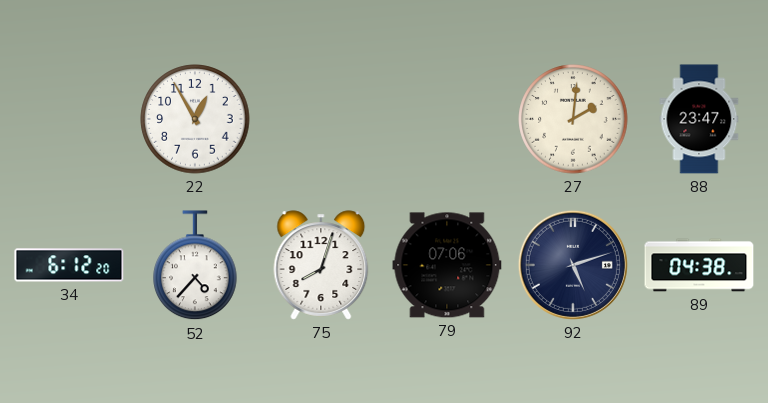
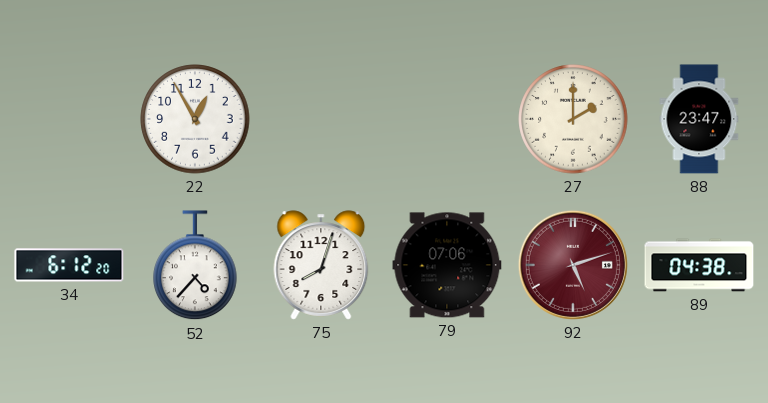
27: 2:01 -> 2:00 (573, 119)
92 dial: navy -> burgundy (573, 265)
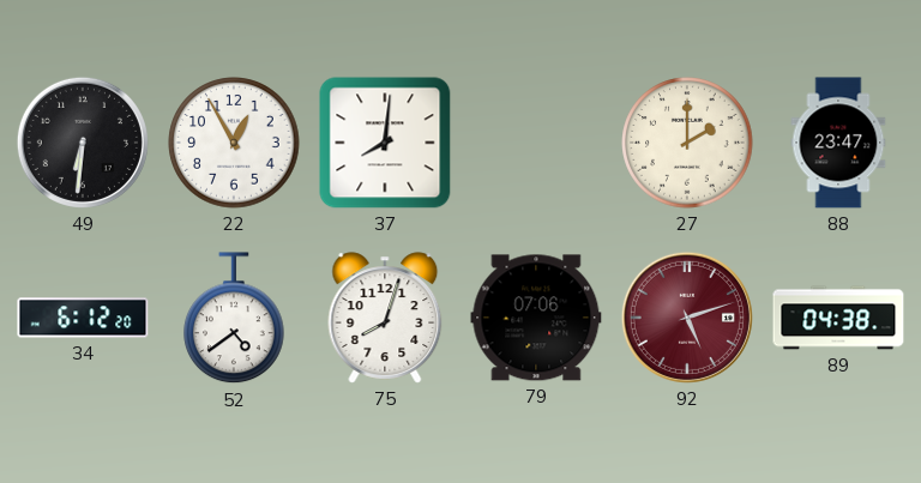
49: none -> 6:31 (83, 143)
37: none -> 8:01 (385, 143)
52: 4:37 -> 4:39 (234, 319)
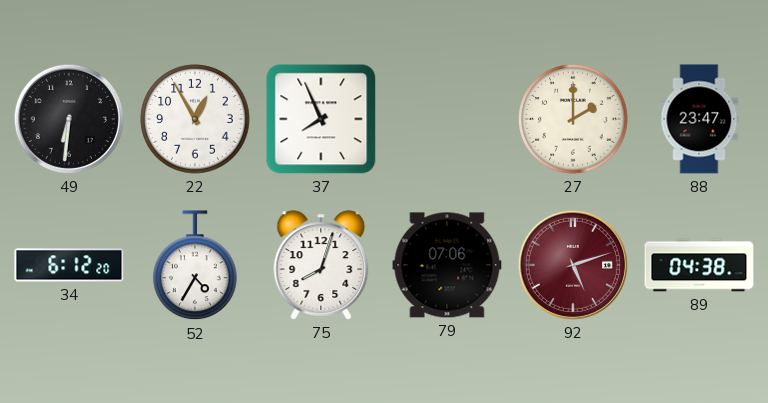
37: 8:01 -> 7:56 (321, 119)
52: 4:39 -> 4:35 (195, 266)
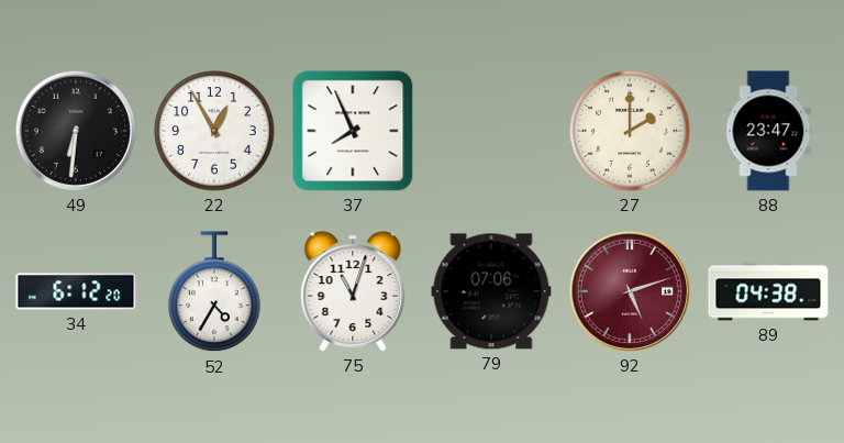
75: 8:03 -> 11:03 (353, 291)
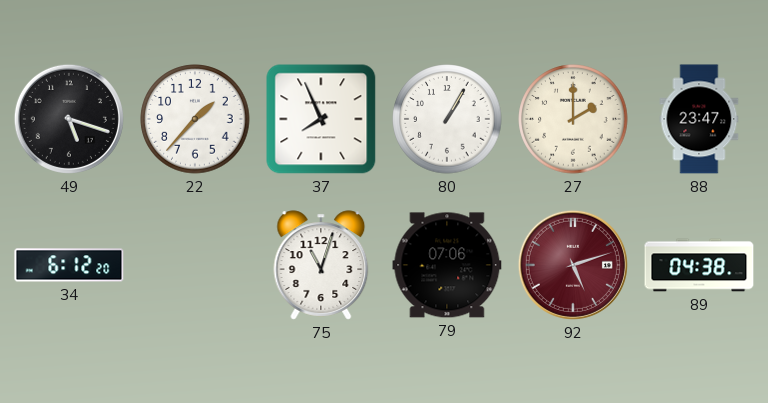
49: 6:31 -> 5:18 (69, 119)
22: 12:55 -> 1:37 (195, 119)
80: none -> 1:05 (447, 119)
52: 4:35 -> none (214, 292)
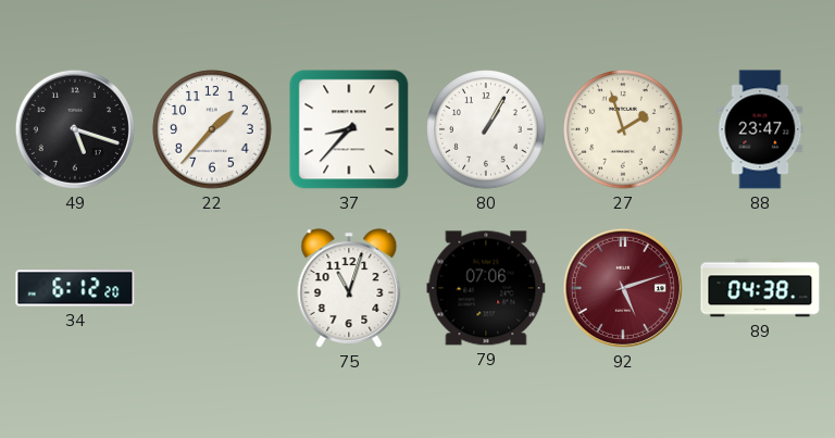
37: 7:56 -> 8:37 (349, 129)
27: 2:00 -> 1:57 (623, 129)
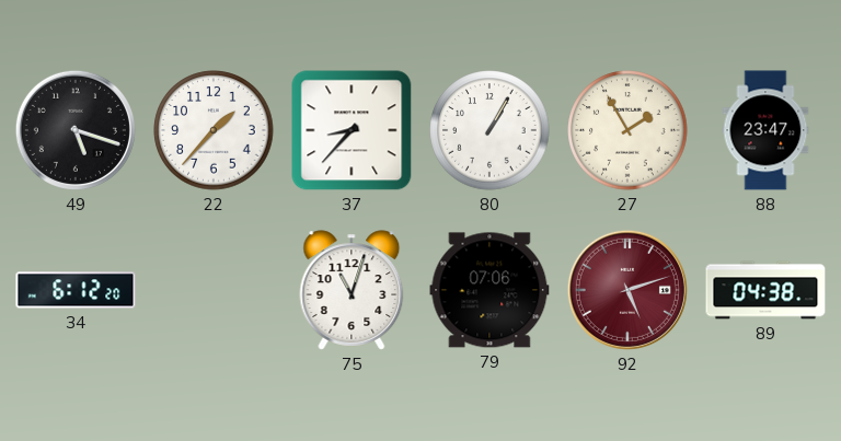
27: 1:57 -> 1:55 (627, 130)
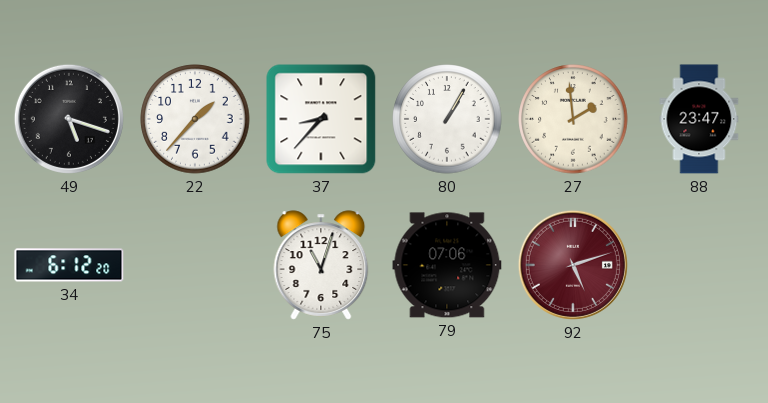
27: 1:55 -> 1:59 (573, 119)
89: 04:38 -> none (765, 290)
